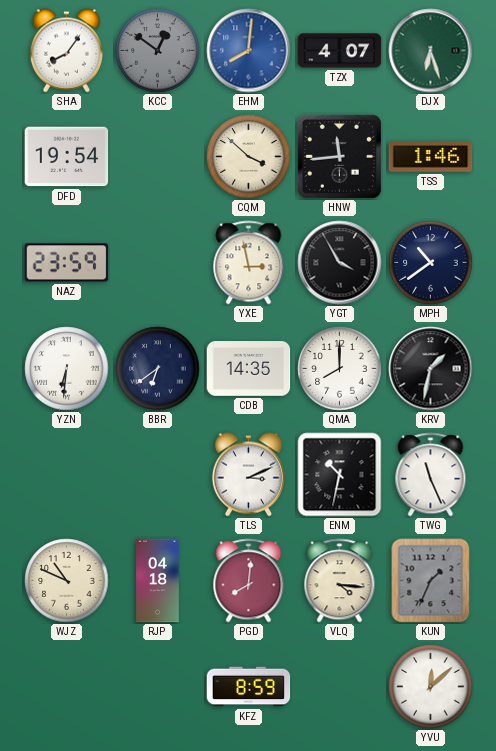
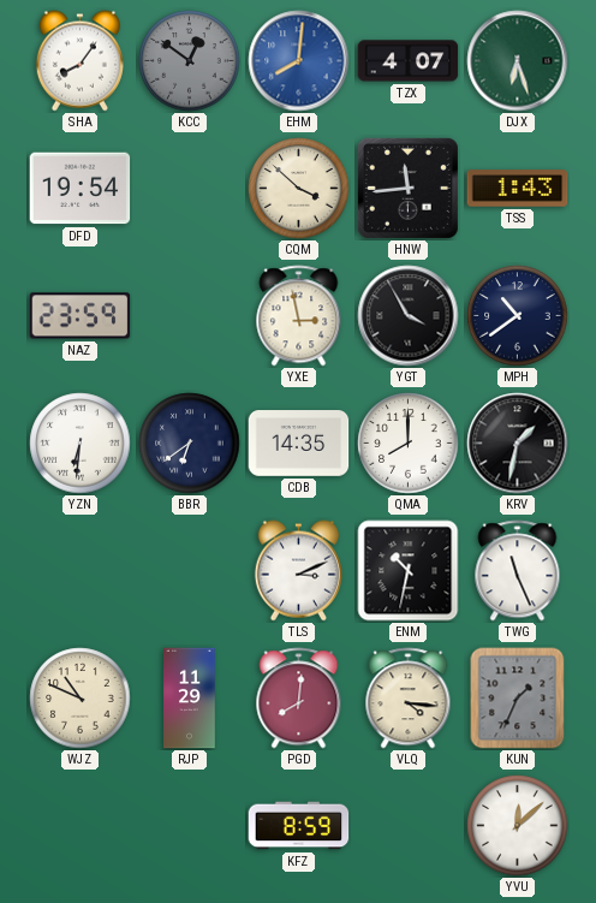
TSS: 1:46 -> 1:43 (518, 189)
RJP: 04:18 -> 11:29 (190, 699)
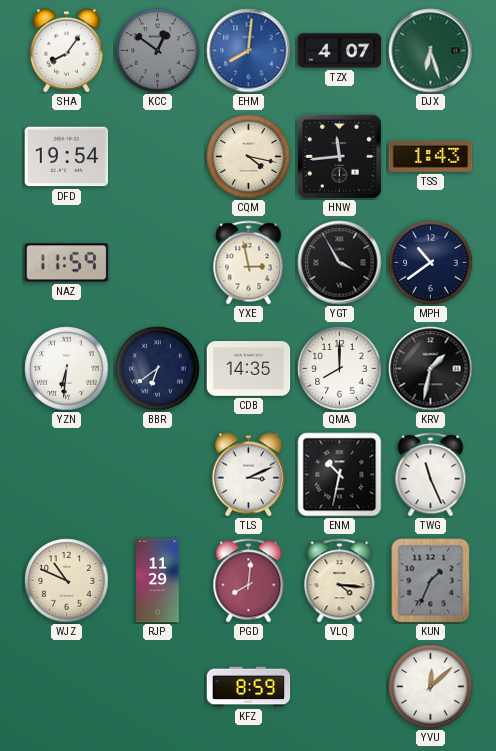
CQM: 3:52 -> 4:17 (249, 157)
NAZ: 23:59 -> 11:59 (67, 263)
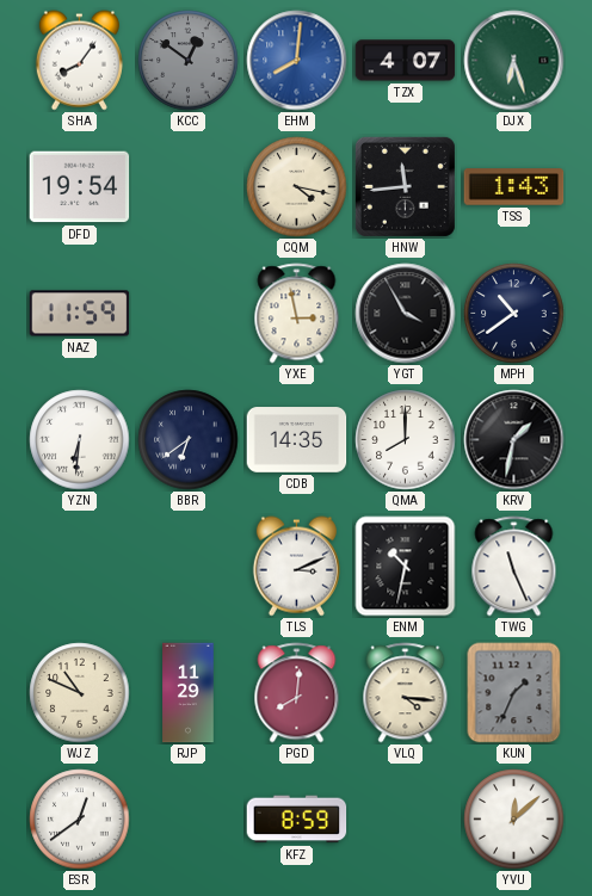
ESR: none -> 12:39 (80, 820)
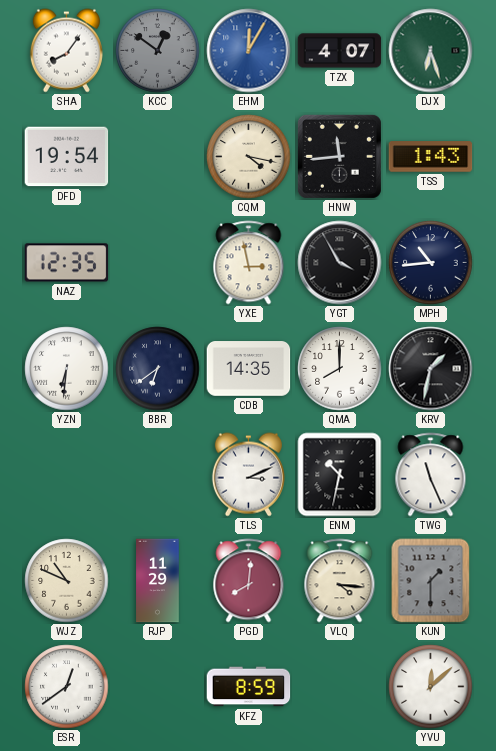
EHM: 8:01 -> 12:05 (249, 51)
NAZ: 11:59 -> 12:35 (67, 263)
MPH: 10:39 -> 10:44 (431, 263)
KUN: 1:34 -> 1:30 (431, 581)
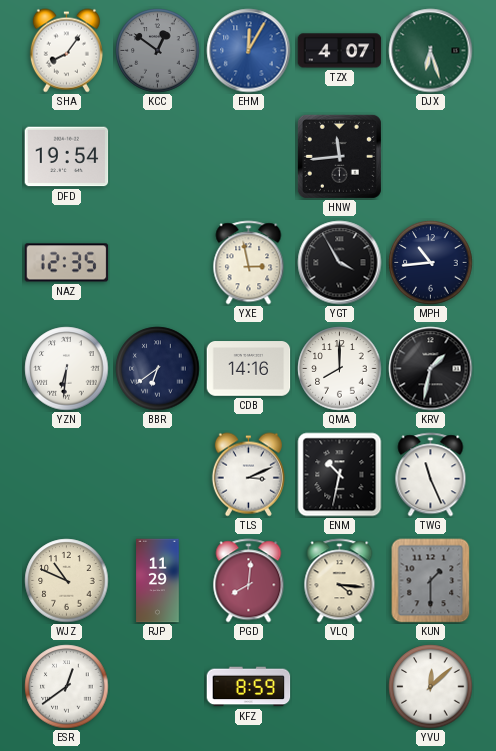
CQM: 4:17 -> none (249, 157)
TSS: 1:43 -> none (431, 157)
CDB: 14:35 -> 14:16 (249, 369)
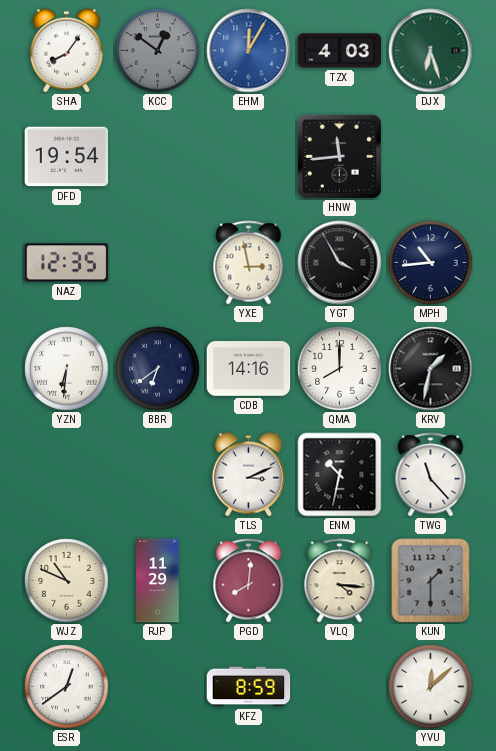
TZX: 4:07 -> 4:03 (340, 51)
TWG: 11:26 -> 11:23 (431, 475)
